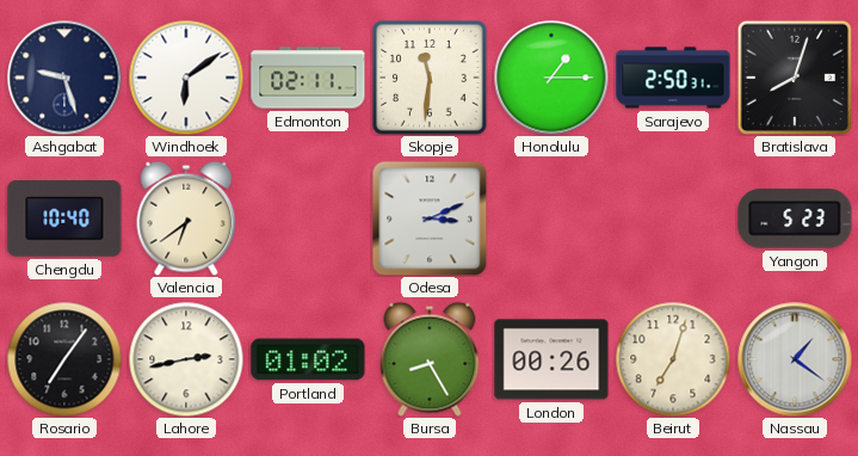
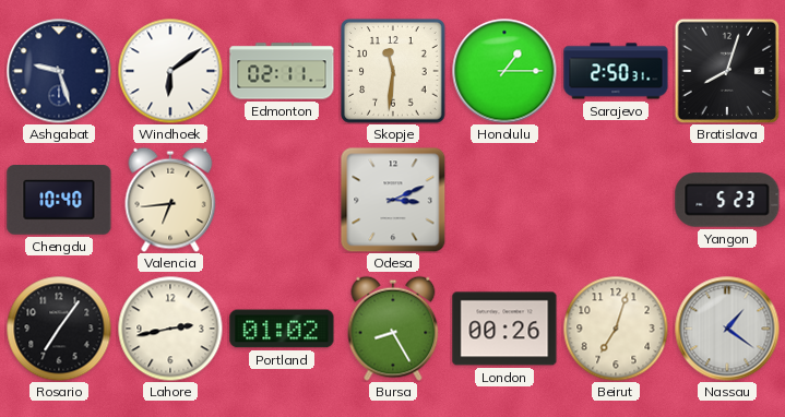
Valencia: 6:39 -> 6:44 (170, 200)
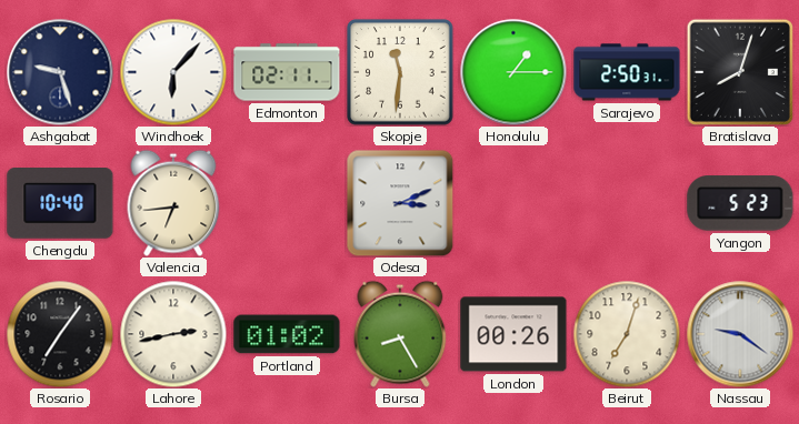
Windhoek: 6:09 -> 6:07 (173, 72)
Nassau: 1:21 -> 9:21 (740, 334)
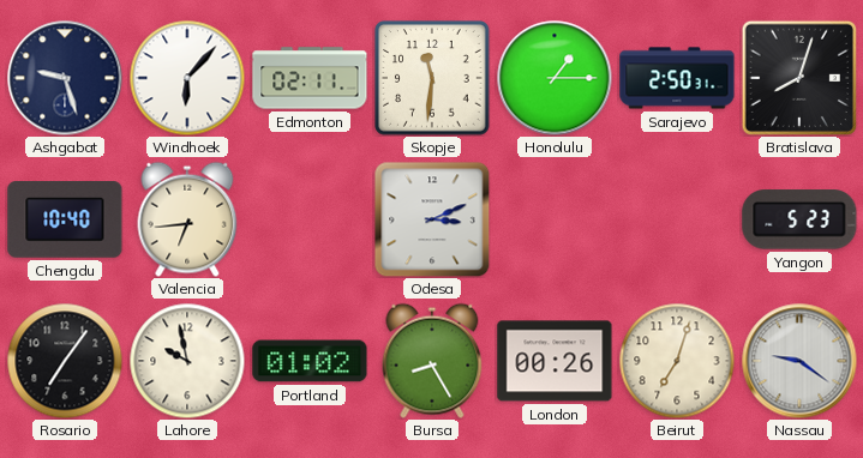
Lahore: 2:43 -> 9:58 (187, 361)
